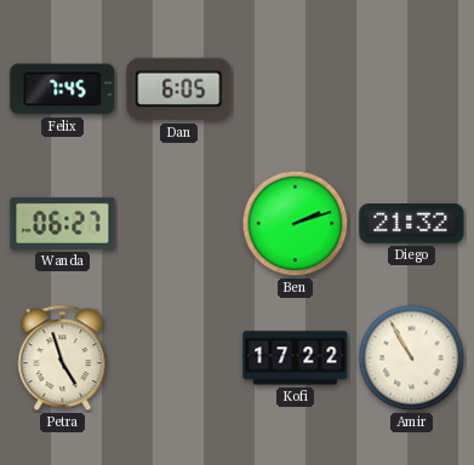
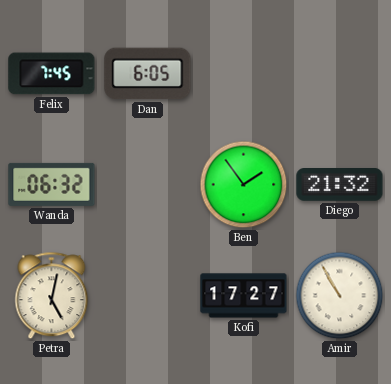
Wanda: 06:27 -> 06:32 (52, 184)
Ben: 2:12 -> 1:54 (244, 185)
Petra: 4:57 -> 5:02 (52, 296)
Kofi: 17:22 -> 17:27 (244, 296)
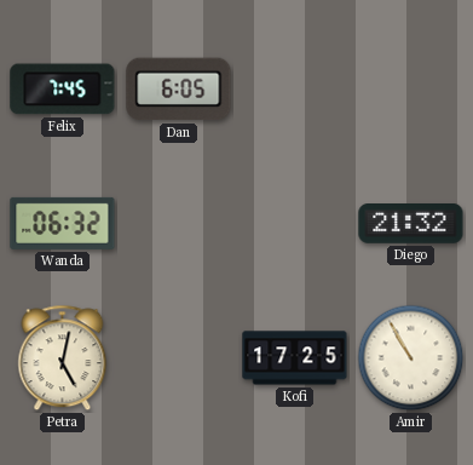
Ben: 1:54 -> none (244, 185)
Kofi: 17:27 -> 17:25 (295, 358)
